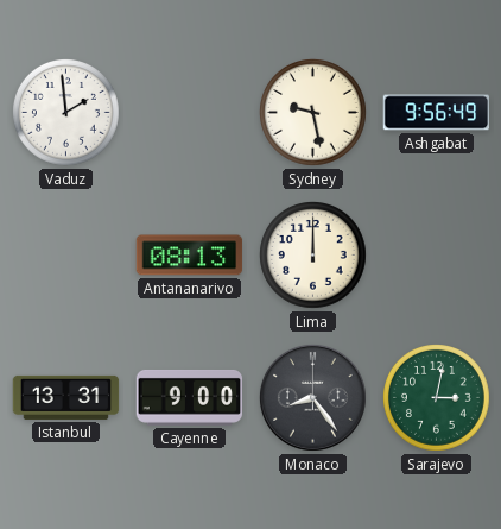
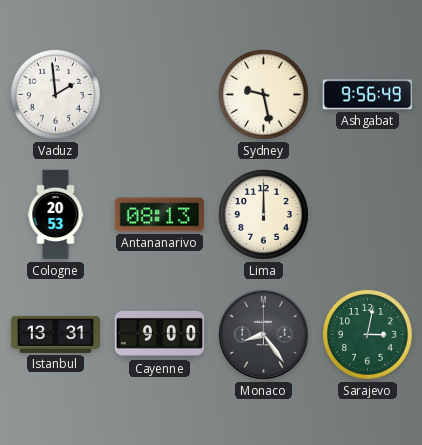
Cologne: none -> 20:53 (56, 215)
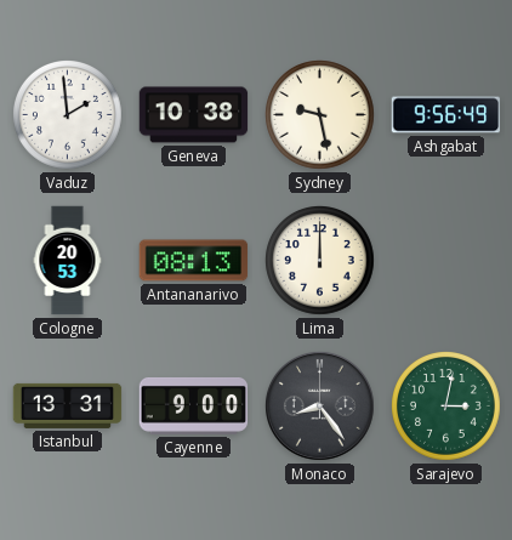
Geneva: none -> 10:38 (194, 115)
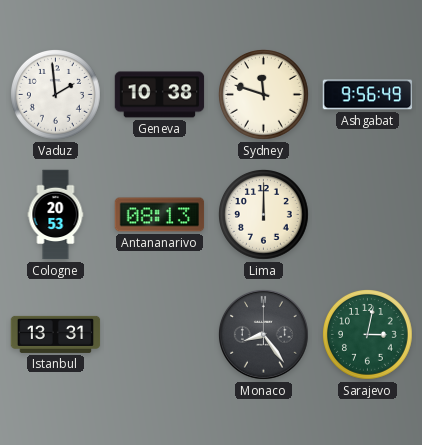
Sydney: 9:28 -> 11:48 (264, 95)
Cayenne: 9:00 -> none (194, 405)
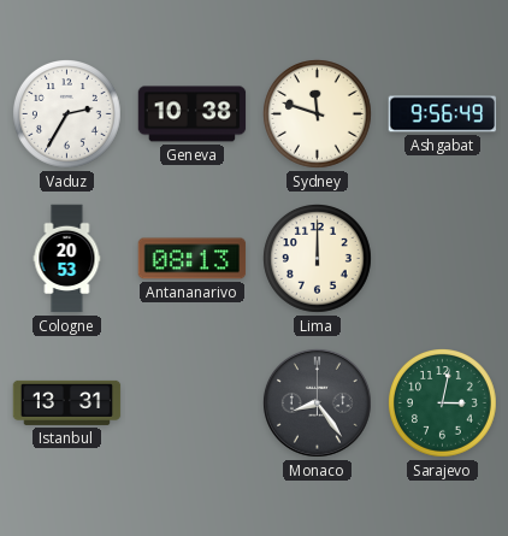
Vaduz: 1:59 -> 2:35 (67, 114)
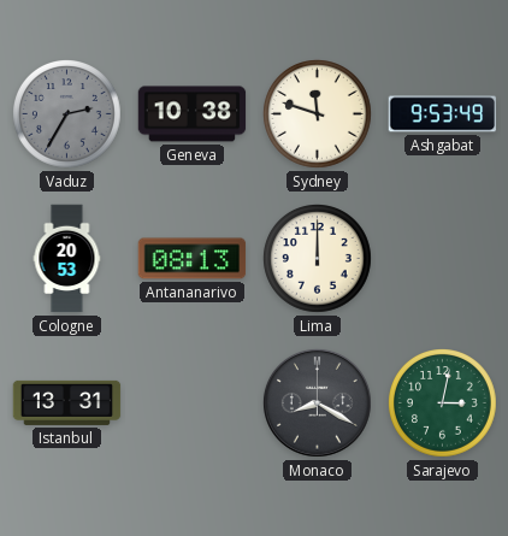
Vaduz dial: white -> grey (67, 114)
Ashgabat: 9:56 -> 9:53 (443, 114)
Monaco: 8:24 -> 8:20 (318, 404)
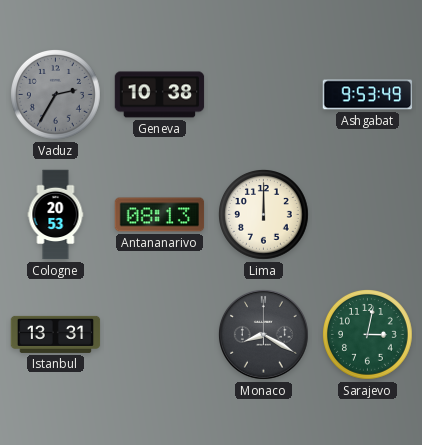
Sydney: 11:48 -> none (318, 114)
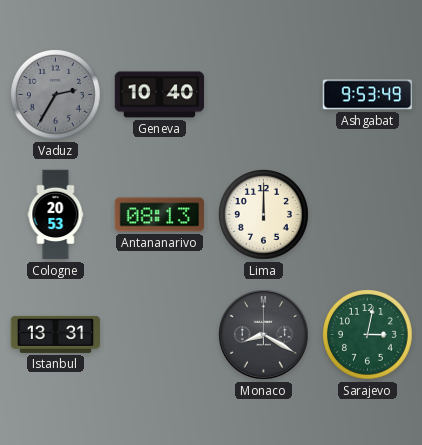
Geneva: 10:38 -> 10:40 (160, 95)
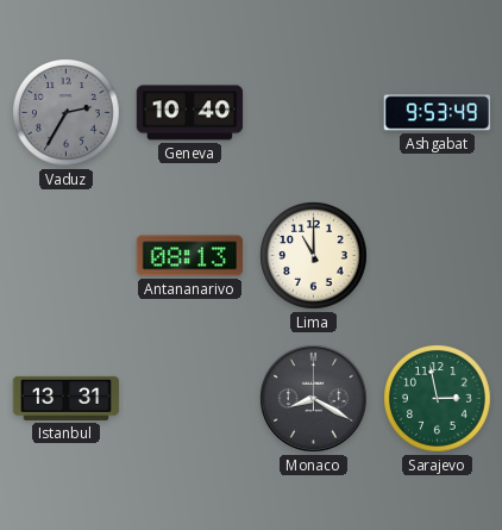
Cologne: 20:53 -> none (56, 215)
Lima: 12:00 -> 11:00 (314, 256)
Sarajevo: 3:02 -> 2:58 (438, 399)
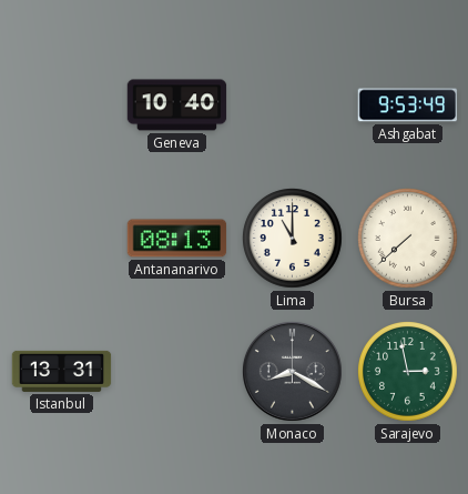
Vaduz: 2:35 -> none (67, 113)
Bursa: none -> 7:38 (408, 239)
